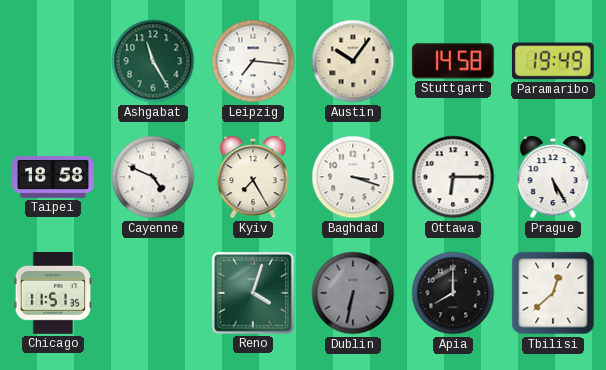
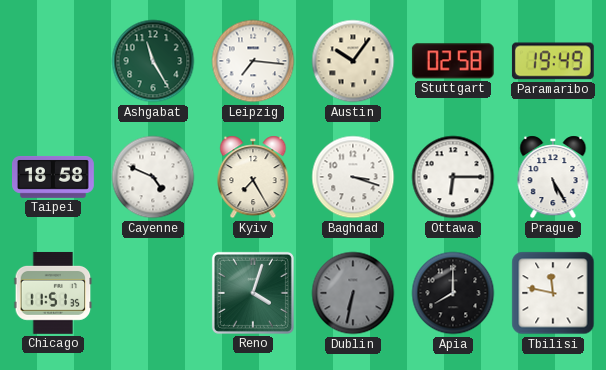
Stuttgart: 14:58 -> 02:58 (453, 61)
Tbilisi: 12:38 -> 11:47 (553, 293)
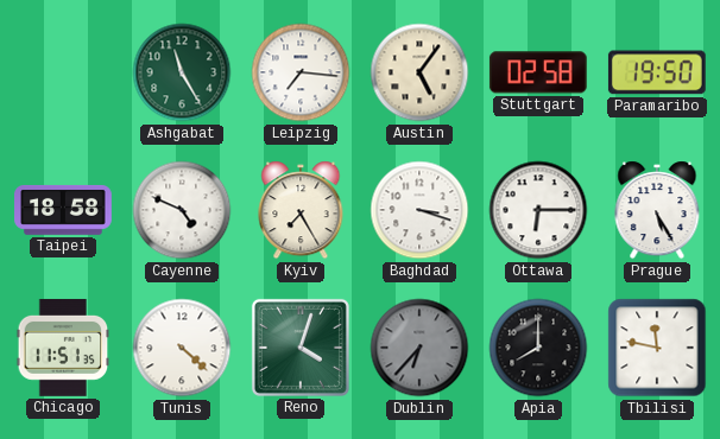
Austin: 10:06 -> 5:06 (419, 72)
Paramaribo: 19:49 -> 19:50 (657, 72)
Tunis: none -> 4:22 (182, 348)
Dublin: 6:32 -> 6:37 (419, 348)
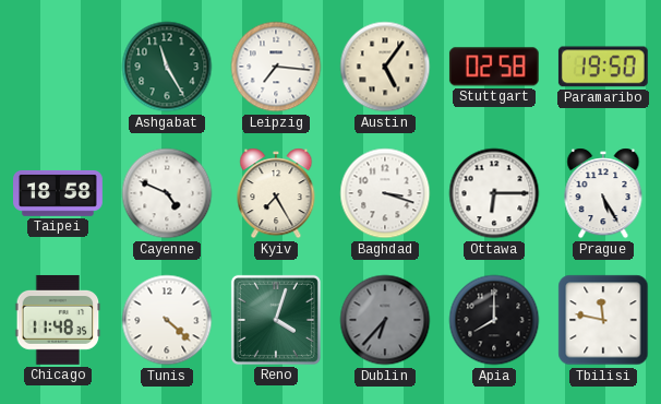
Chicago: 11:51 -> 11:48 (58, 320)
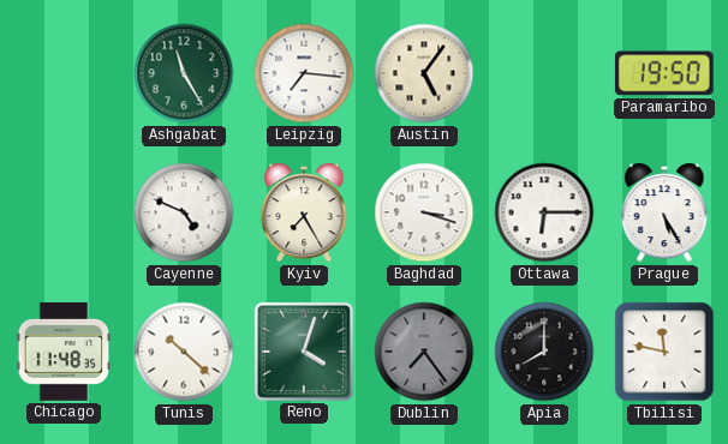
Stuttgart: 02:58 -> none (494, 67)
Taipei: 18:58 -> none (59, 193)
Tunis: 4:22 -> 10:22 (184, 352)
Dublin: 6:37 -> 7:24 (424, 352)
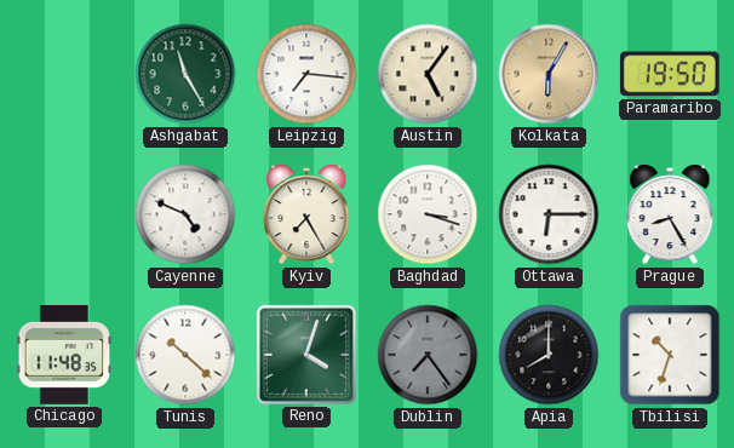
Kolkata: none -> 6:05 (549, 74)
Prague: 5:25 -> 8:25 (670, 214)
Tbilisi: 11:47 -> 10:33 (670, 355)
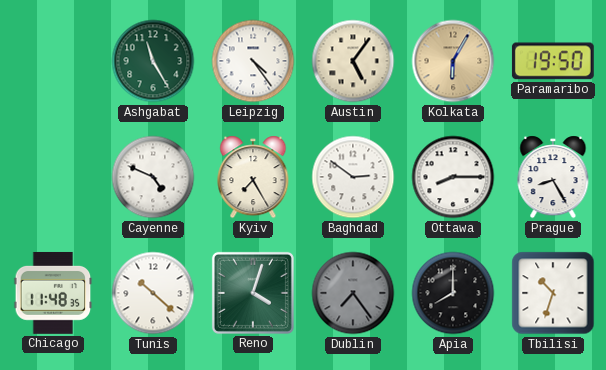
Leipzig: 7:16 -> 4:24 (253, 61)
Baghdad: 3:18 -> 2:51 (353, 177)
Ottawa: 6:15 -> 8:15 (453, 177)
